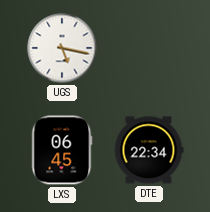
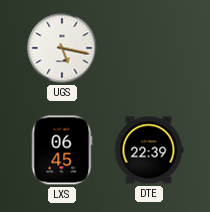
DTE: 22:34 -> 22:39 (149, 150)
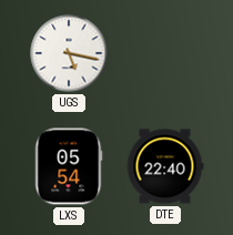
LXS: 06:45 -> 05:54 (69, 166)
DTE: 22:39 -> 22:40 (165, 166)
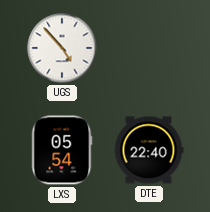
UGS: 5:17 -> 4:53 (62, 48)
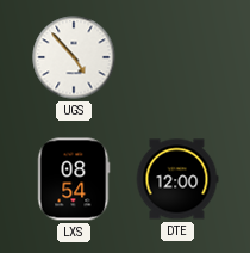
LXS: 05:54 -> 08:54 (74, 179)
DTE: 22:40 -> 12:00 (177, 179)
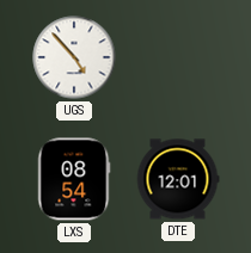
DTE: 12:00 -> 12:01 (178, 179)
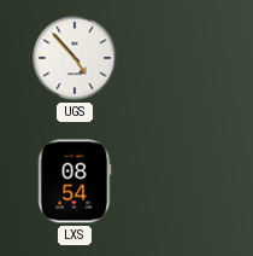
DTE: 12:01 -> none (178, 179)
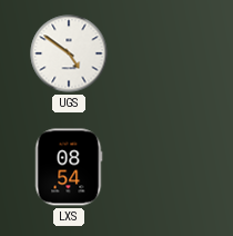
UGS: 4:53 -> 4:51 (69, 53)
